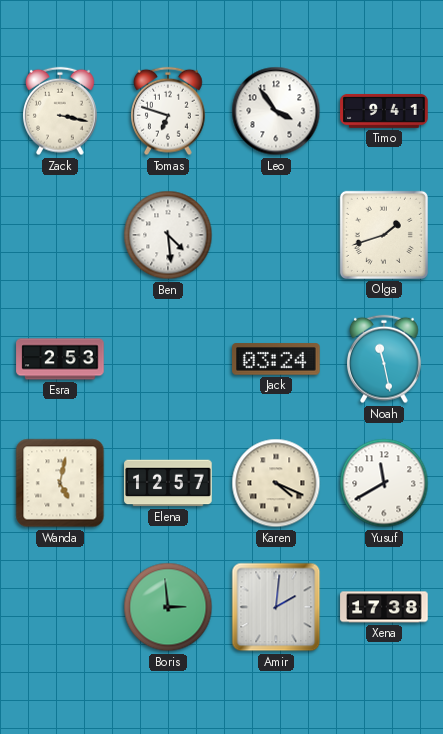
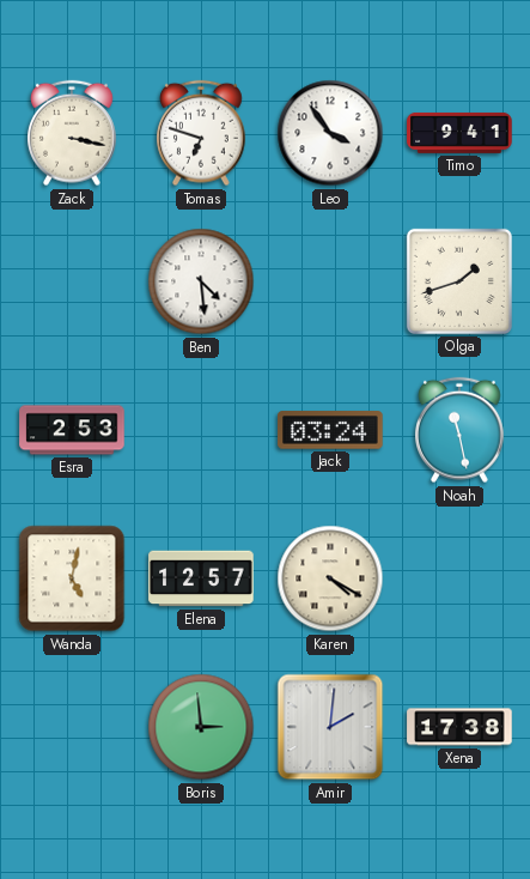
Karen: 4:19 -> 4:20 (330, 578)
Yusuf: 11:40 -> none (384, 483)
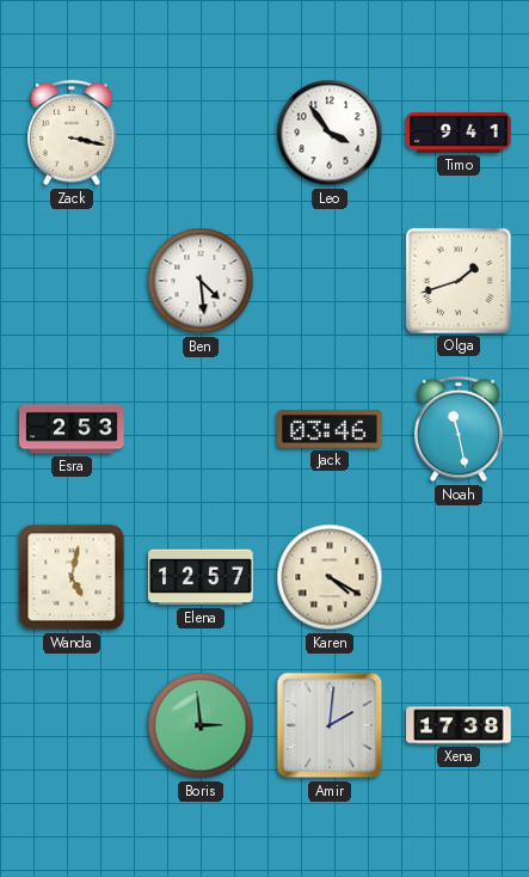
Tomas: 6:48 -> none (202, 133)
Jack: 03:24 -> 03:46 (330, 429)
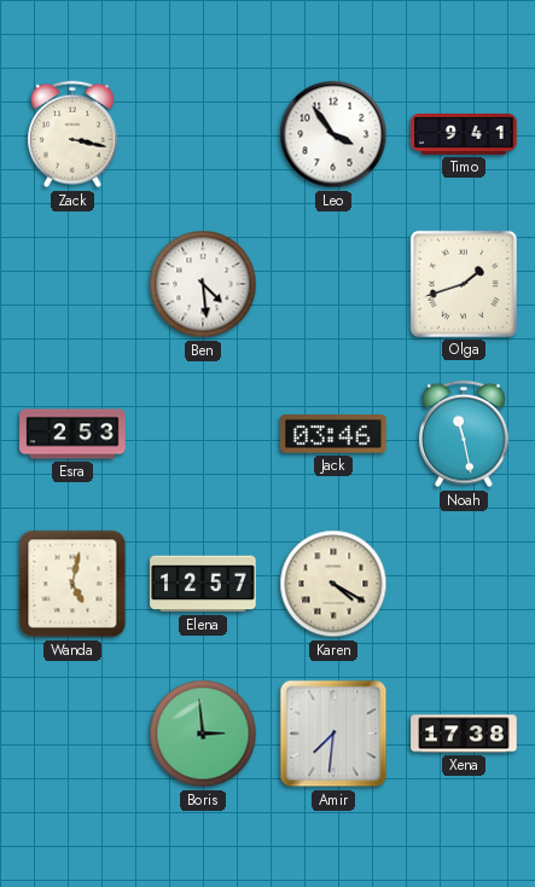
Amir: 2:01 -> 7:31 (333, 734)
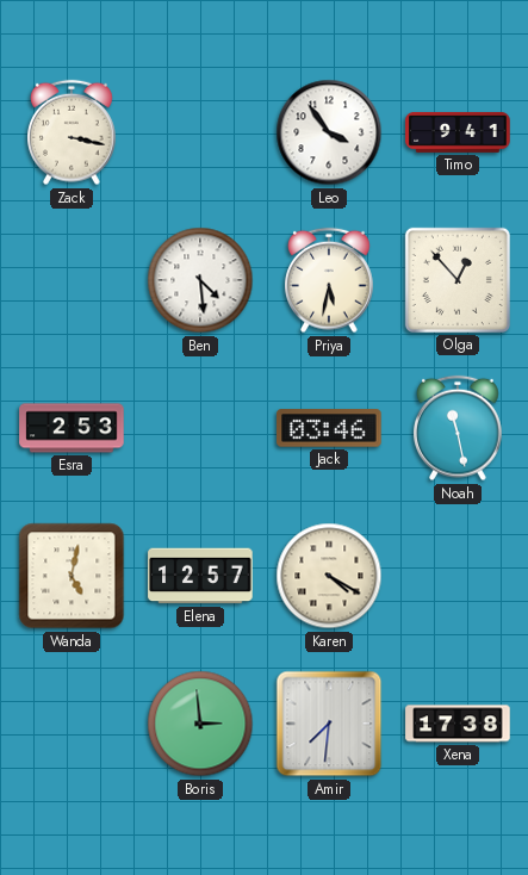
Priya: none -> 5:32 (330, 280)
Olga: 1:42 -> 12:53 (458, 280)
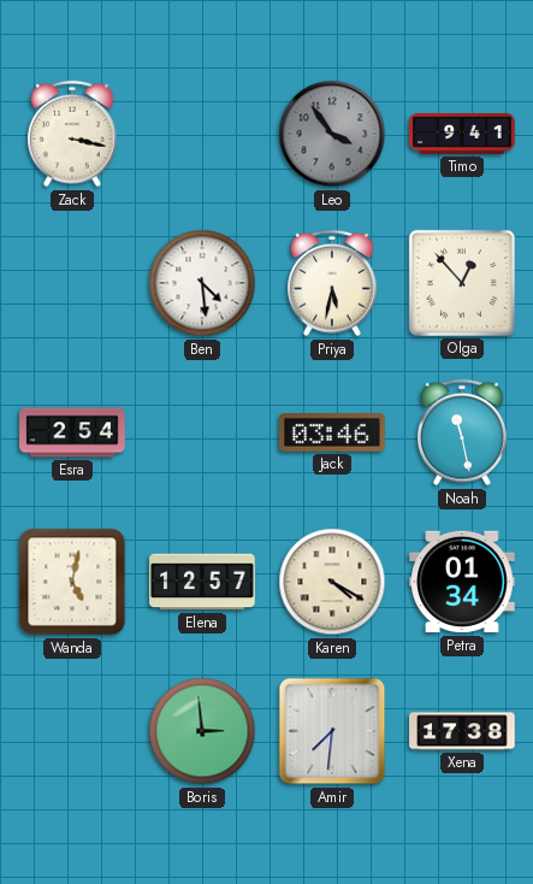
Leo dial: white -> grey (332, 134)
Esra: 2:53 -> 2:54 (72, 432)
Petra: none -> 01:34 (462, 582)
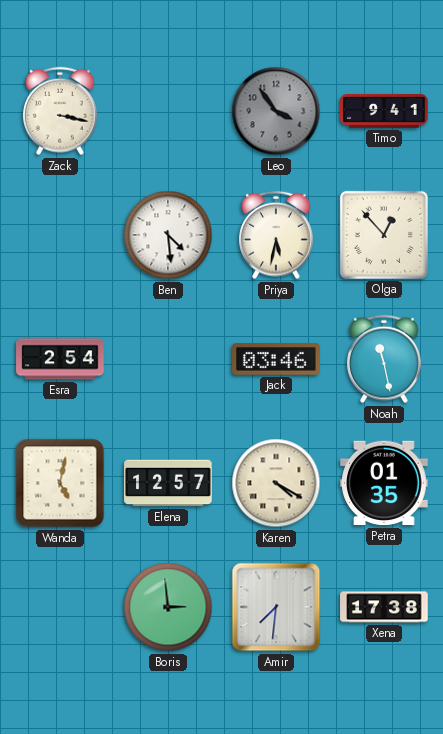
Petra: 01:34 -> 01:35 (384, 483)
